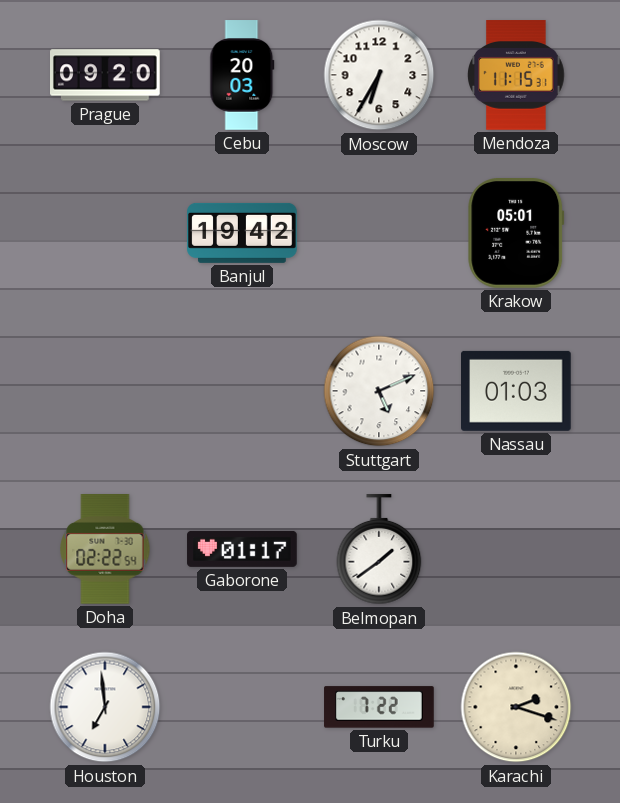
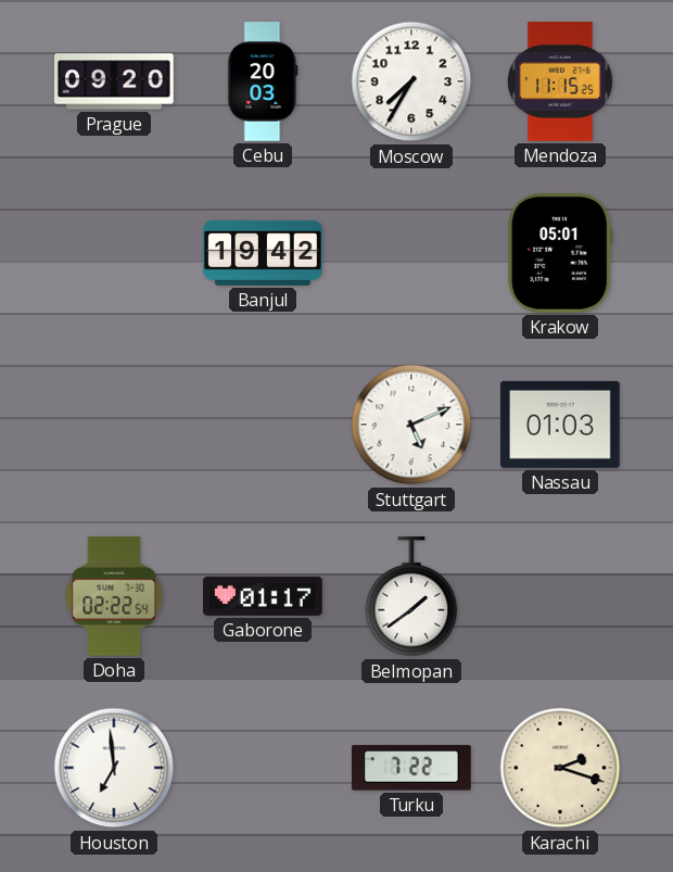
Moscow: 6:35 -> 7:35 (411, 81)
Mendoza: 11:15:31 -> 11:15:25 (560, 81)
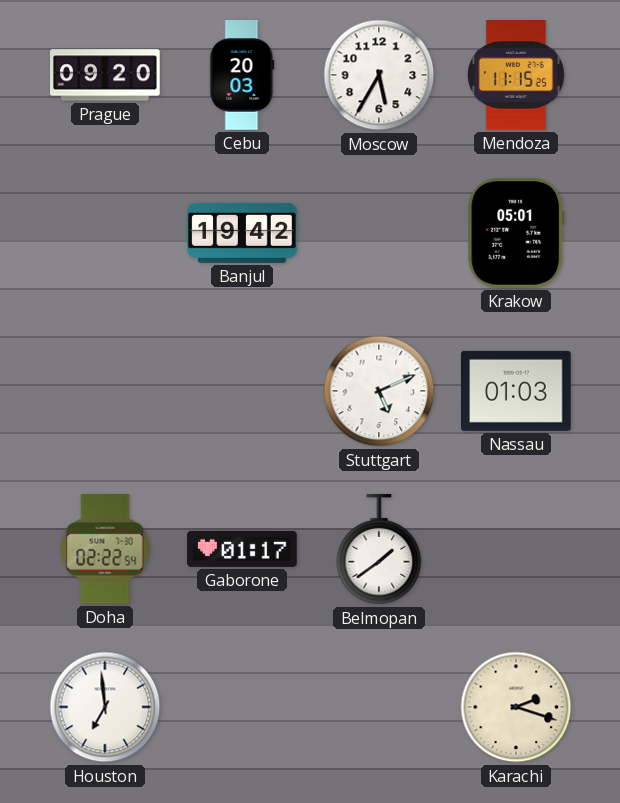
Moscow: 7:35 -> 5:35 (379, 75)
Turku: 7:22 -> none (411, 768)
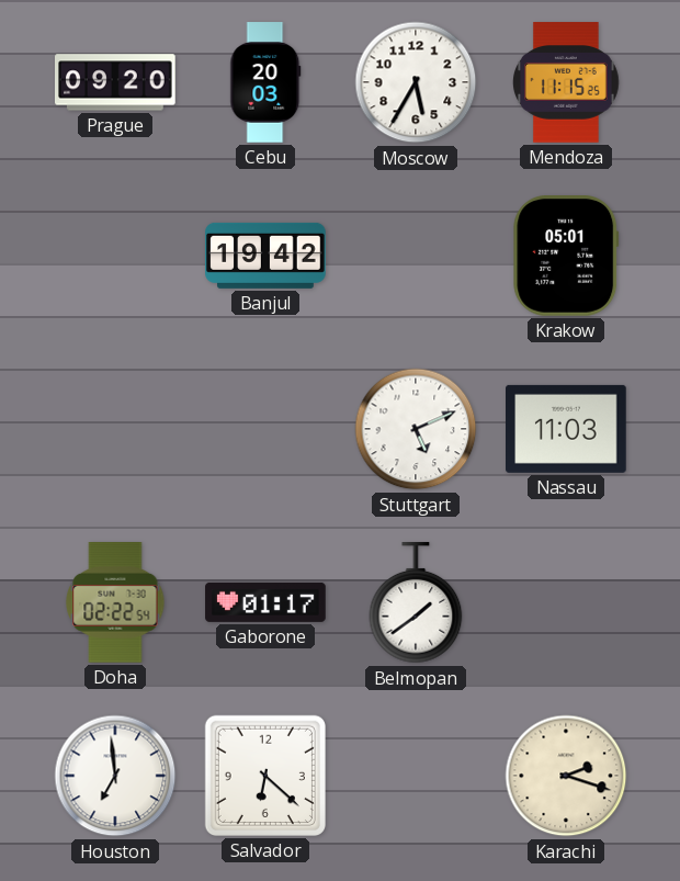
Nassau: 01:03 -> 11:03 (567, 429)
Salvador: none -> 6:22 (265, 776)
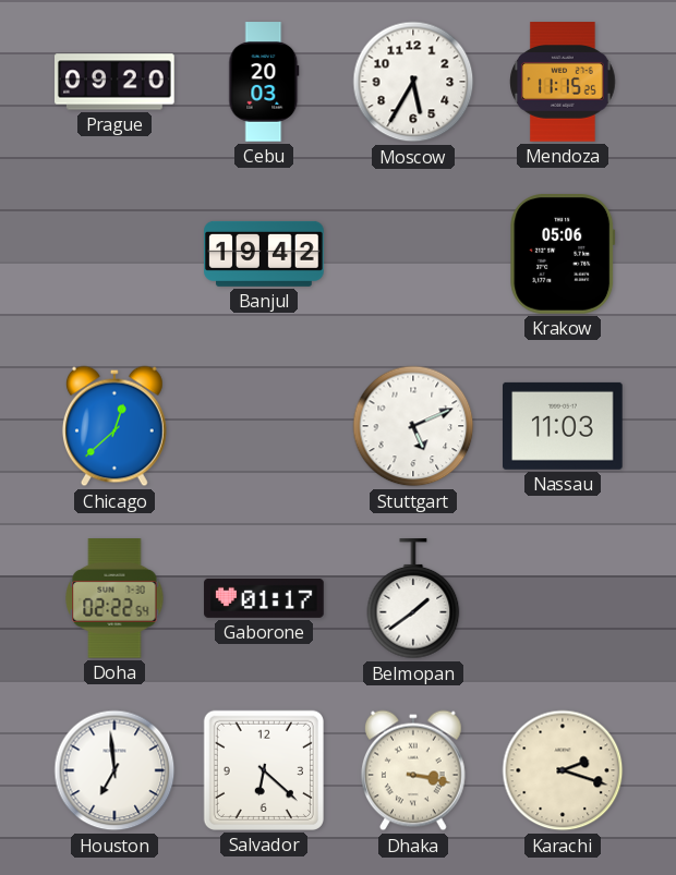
Krakow: 05:01 -> 05:06 (563, 255)
Chicago: none -> 12:38 (114, 426)
Dhaka: none -> 3:17 (413, 770)
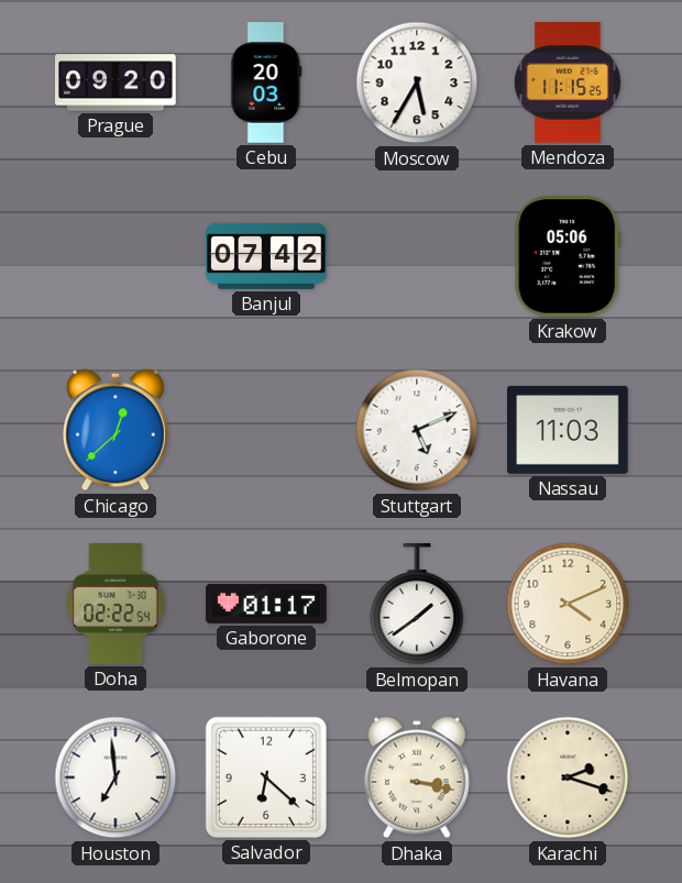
Banjul: 19:42 -> 07:42 (266, 256)
Havana: none -> 4:11 (568, 604)
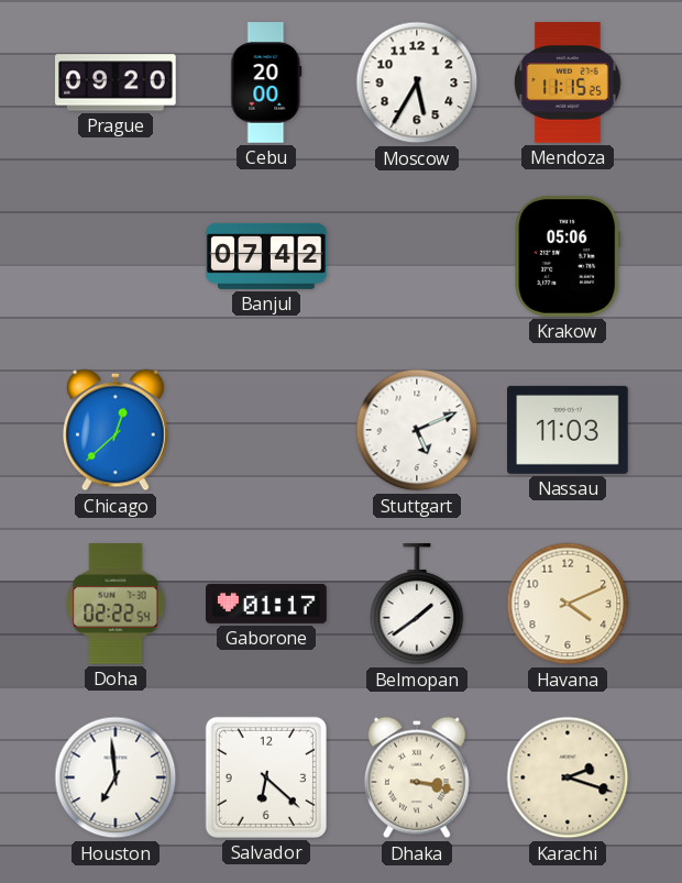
Cebu: 20:03 -> 20:00 (266, 82)
